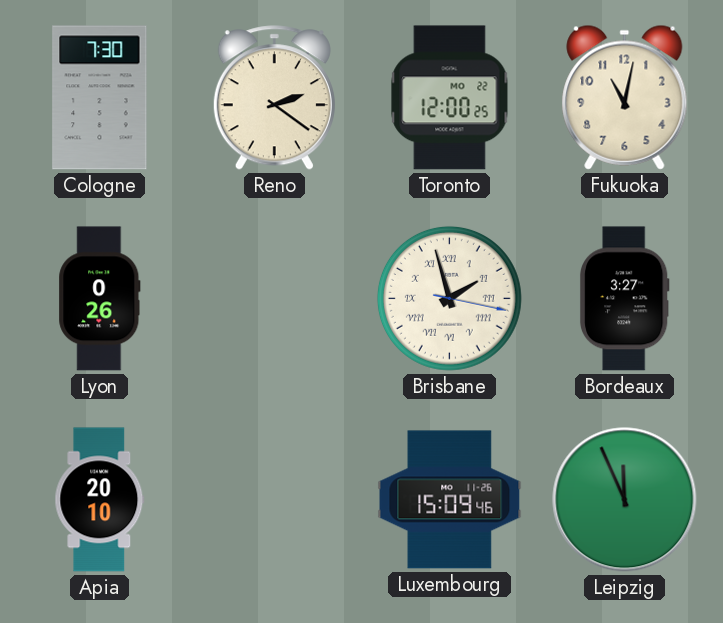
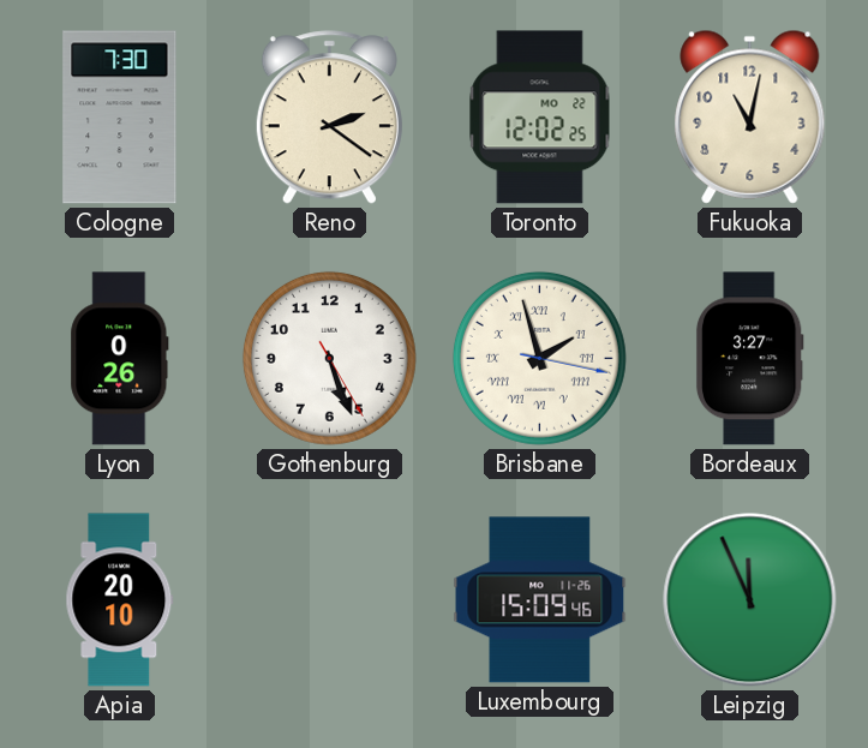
Toronto: 12:00 -> 12:02 (540, 118)
Gothenburg: none -> 5:26 (329, 358)
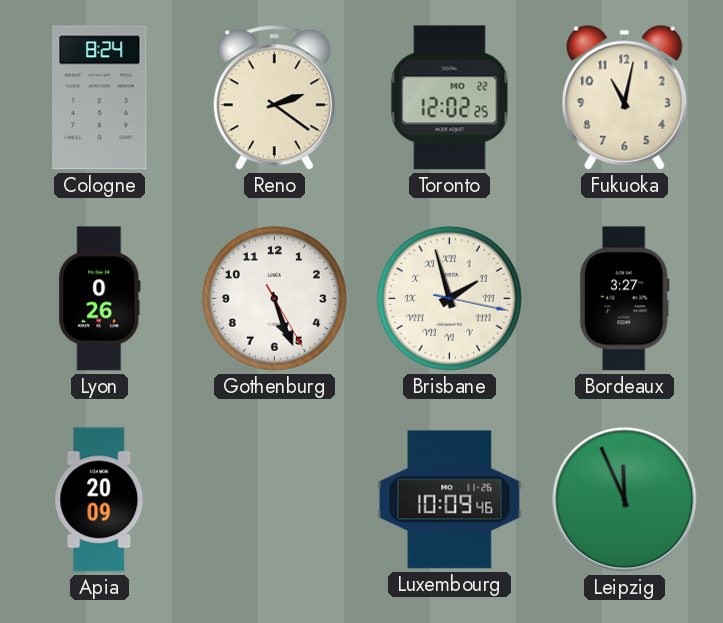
Cologne: 7:30 -> 8:24 (100, 98)
Apia: 20:10 -> 20:09 (100, 500)
Luxembourg: 15:09 -> 10:09 (450, 500)
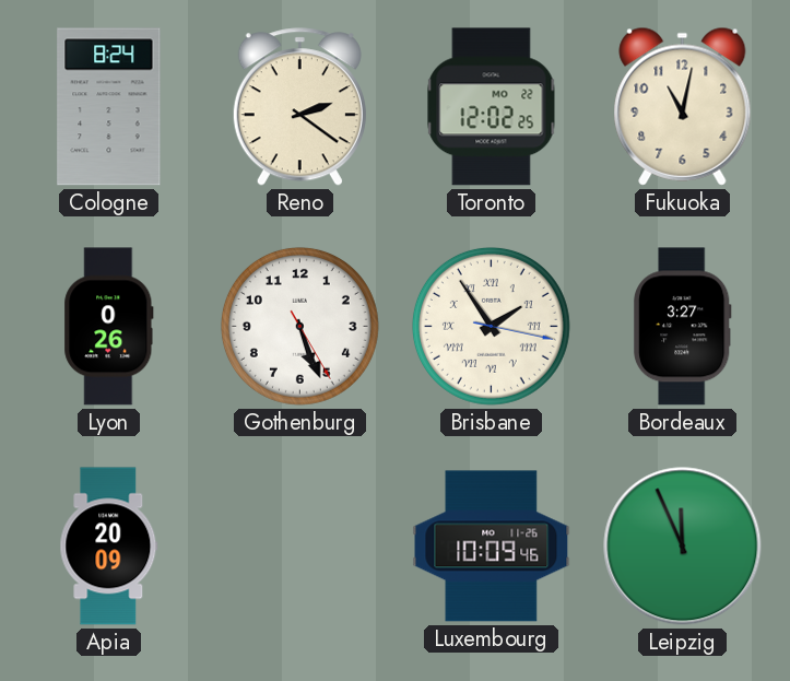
Brisbane: 1:57 -> 1:54 (491, 326)
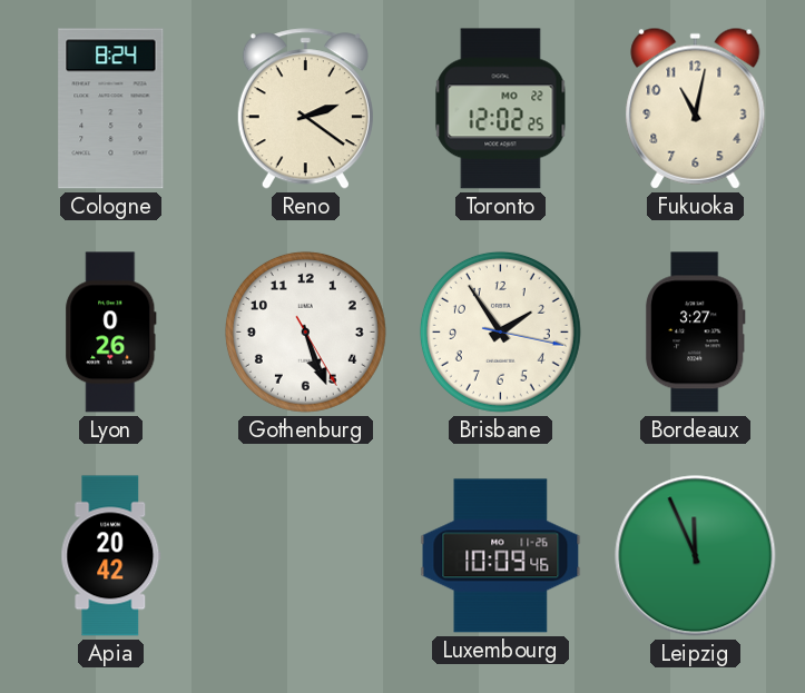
Brisbane numerals: Roman -> Arabic (500, 331)
Apia: 20:09 -> 20:42 (111, 556)
